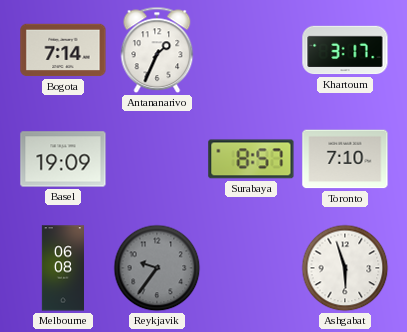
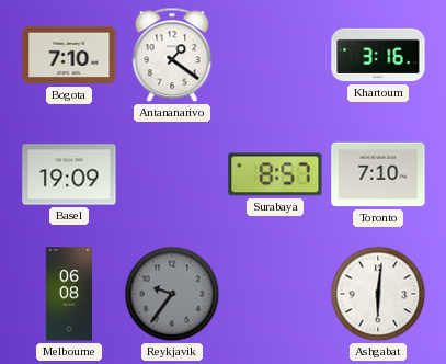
Bogota: 7:14 -> 7:10 (69, 55)
Antananarivo: 1:34 -> 1:21 (172, 55)
Khartoum: 3:17 -> 3:16 (378, 55)
Ashgabat: 5:57 -> 6:01 (378, 294)
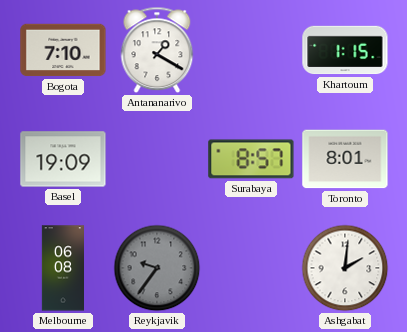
Antananarivo: 1:21 -> 1:20 (157, 50)
Khartoum: 3:16 -> 1:15 (345, 50)
Toronto: 7:10 -> 8:01 (345, 159)
Ashgabat: 6:01 -> 2:01 (345, 268)
